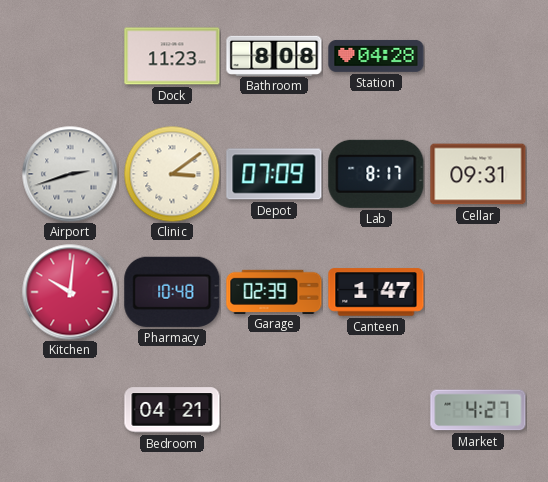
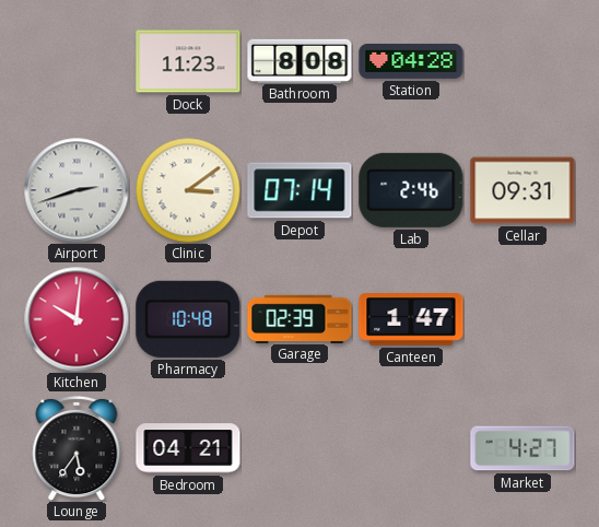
Depot: 07:09 -> 07:14 (299, 190)
Lab: 8:17 -> 2:46 (411, 190)
Lounge: none -> 5:36 (77, 448)
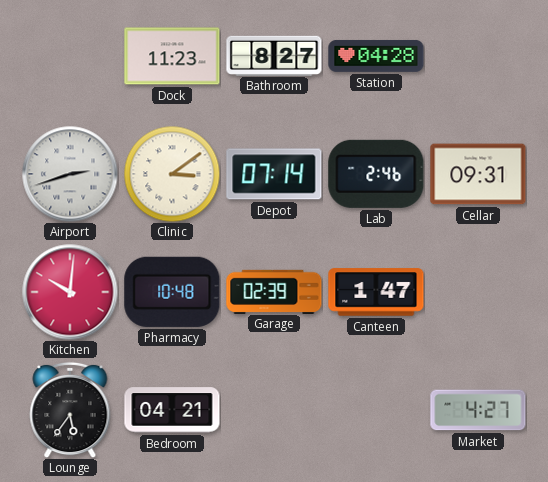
Bathroom: 8:08 -> 8:27 (274, 55)
